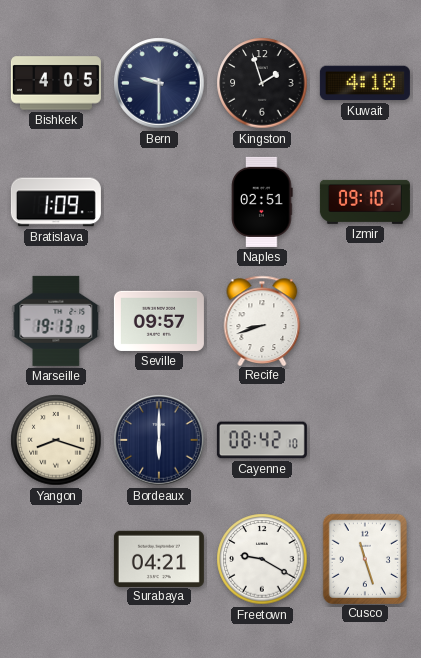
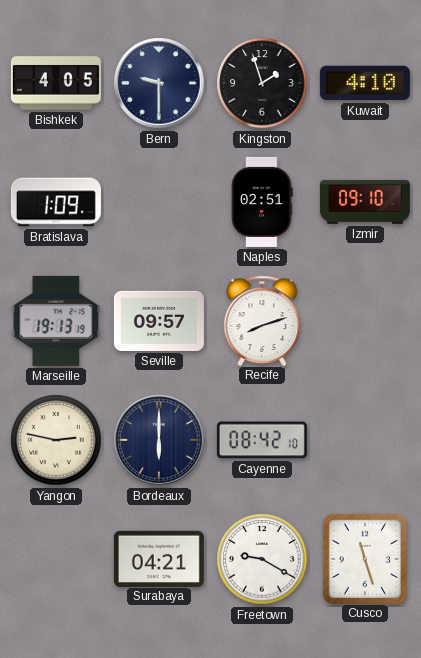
Recife: 8:42 -> 8:12 (262, 320)
Yangon: 8:18 -> 2:47 (56, 440)
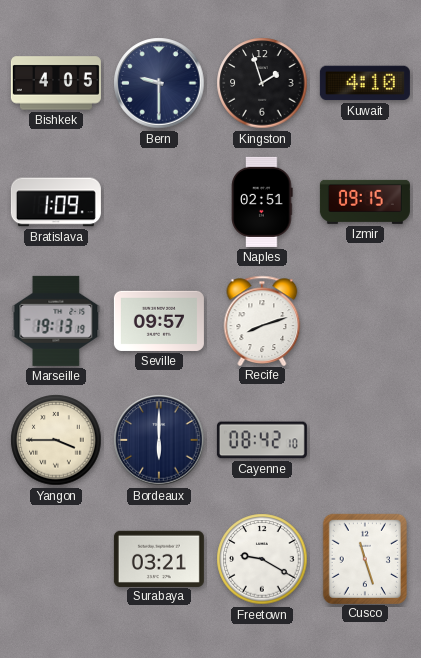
Izmir: 09:10 -> 09:15 (365, 202)
Yangon: 2:47 -> 3:45 (56, 440)
Surabaya: 04:21 -> 03:21 (159, 558)
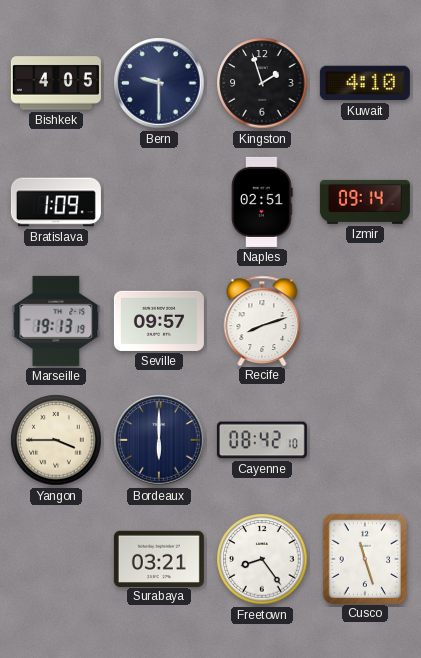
Izmir: 09:15 -> 09:14 (365, 202)
Freetown: 9:20 -> 8:24 (262, 559)
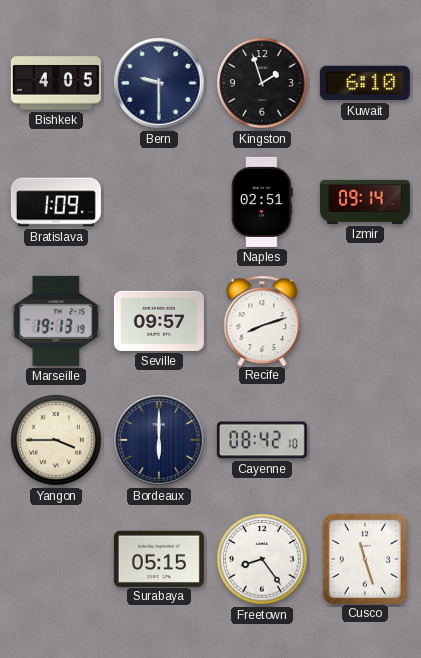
Kuwait: 4:10 -> 6:10 (365, 83)
Surabaya: 03:21 -> 05:15 (159, 558)
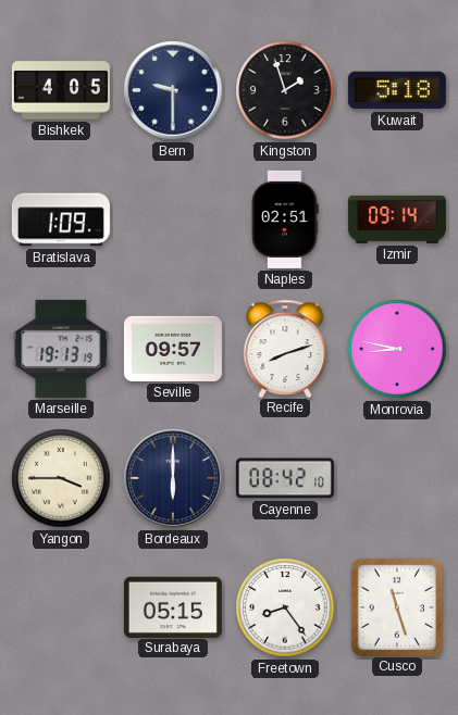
Kuwait: 6:10 -> 5:18 (397, 90)
Monrovia: none -> 8:47 (397, 349)
